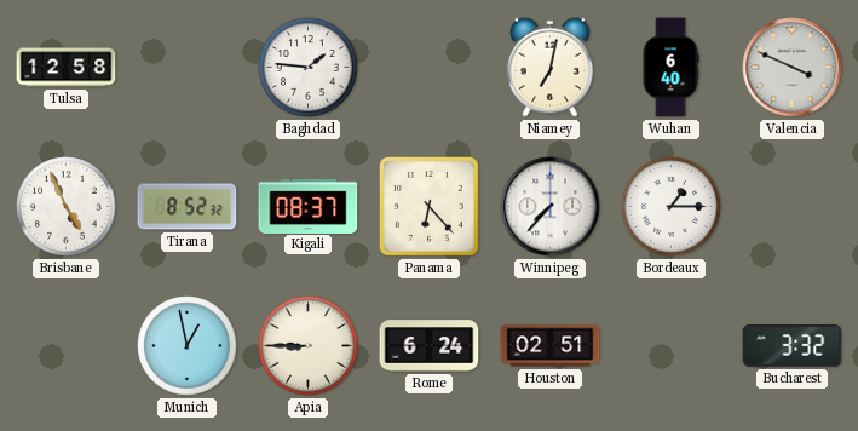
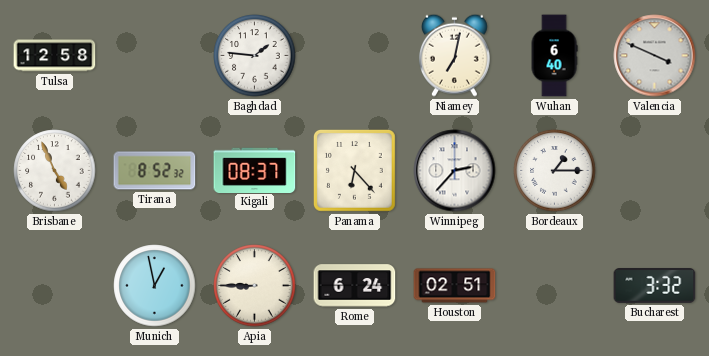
Winnipeg: 7:37 -> 2:37 (455, 171)
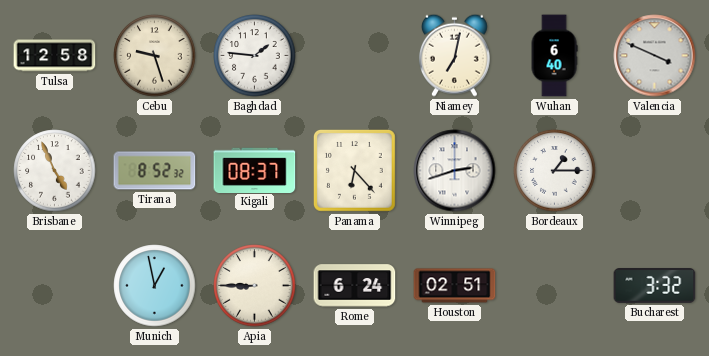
Cebu: none -> 9:27 (155, 56)
Winnipeg: 2:37 -> 2:42 (455, 171)
